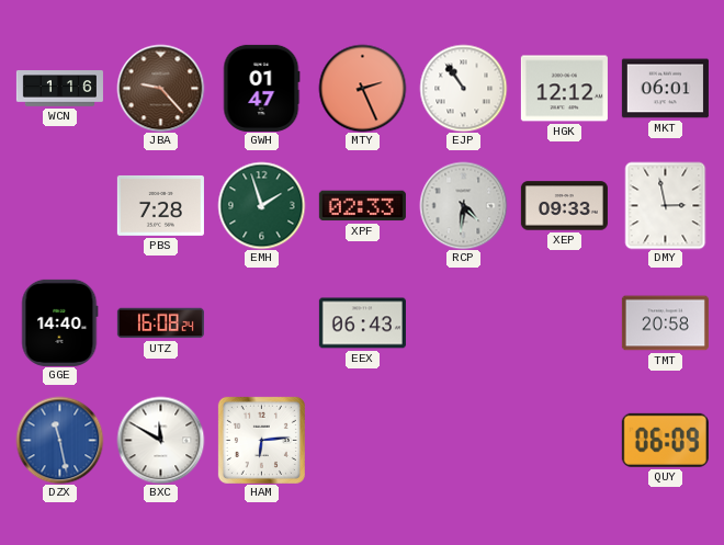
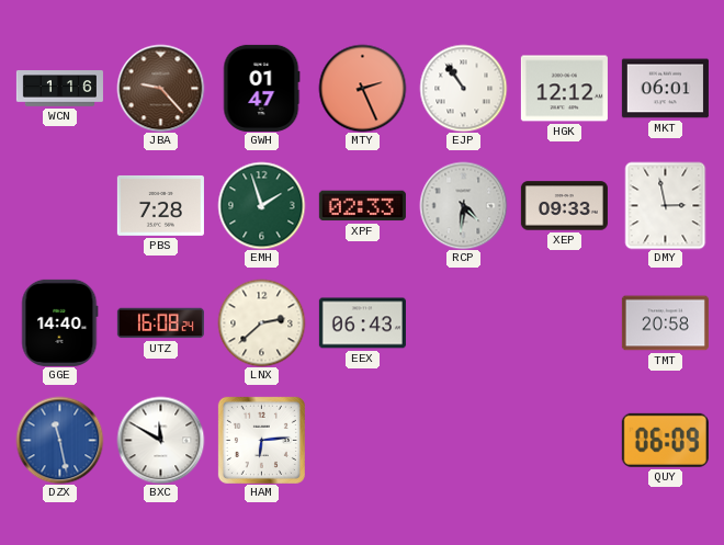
LNX: none -> 2:38 (261, 322)
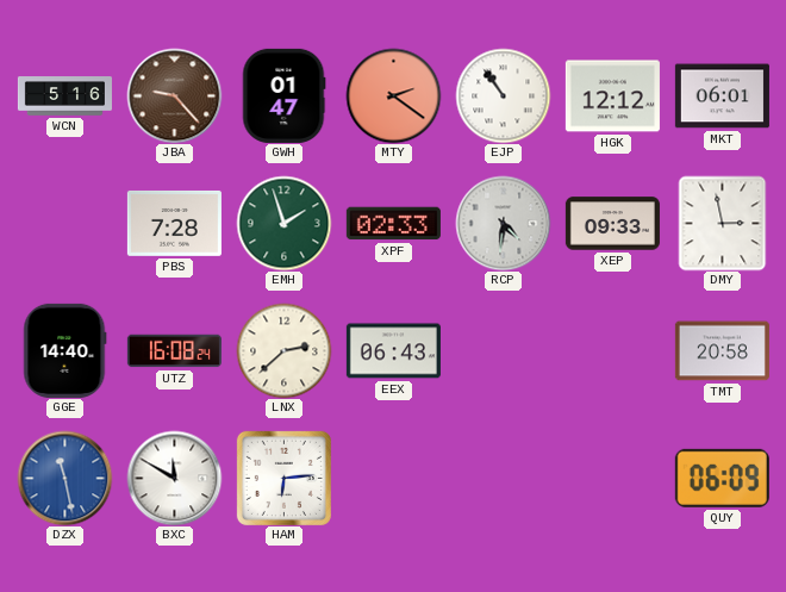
WCN: 1:16 -> 5:16 (64, 96)
MTY: 2:26 -> 2:21 (393, 95)
